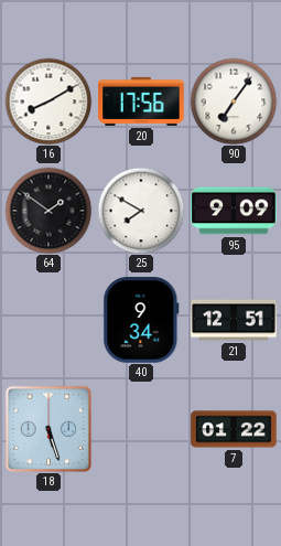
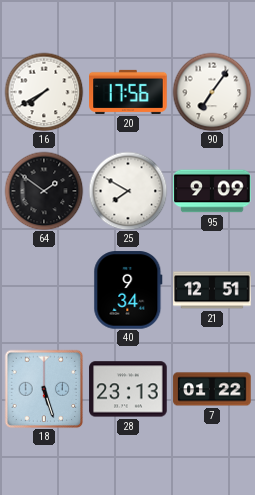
16: 8:10 -> 7:40 (44, 92)
28: none -> 23:13 (128, 389)
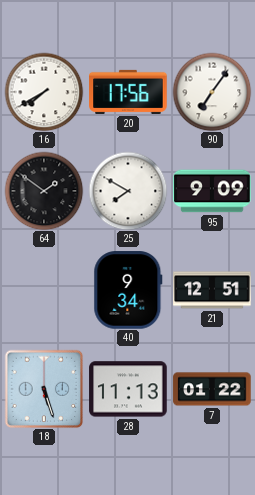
28: 23:13 -> 11:13 (128, 389)
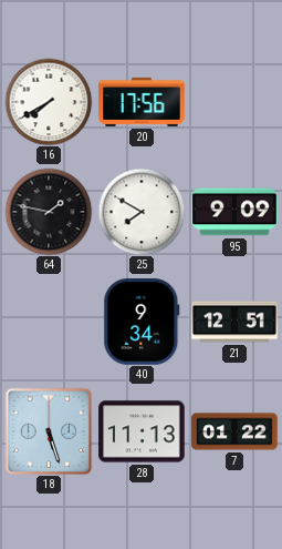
90: 7:06 -> none (212, 92)
64: 1:51 -> 1:47 (49, 212)
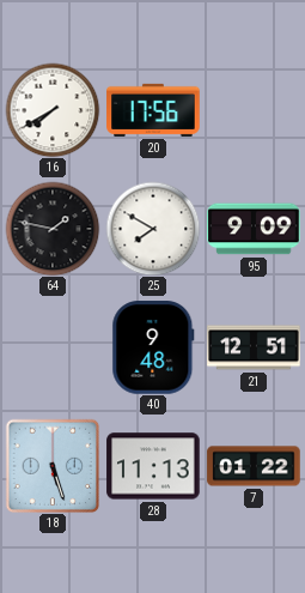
40: 9:34 -> 9:48 (153, 347)
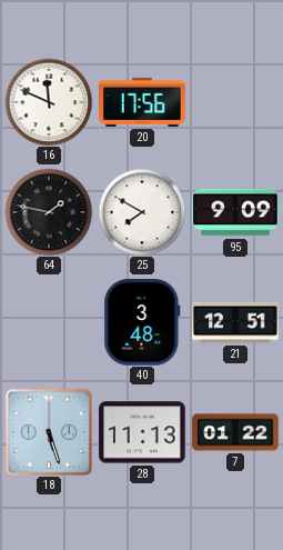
16: 7:40 -> 11:49 (49, 102)
40: 9:48 -> 3:48 (142, 322)
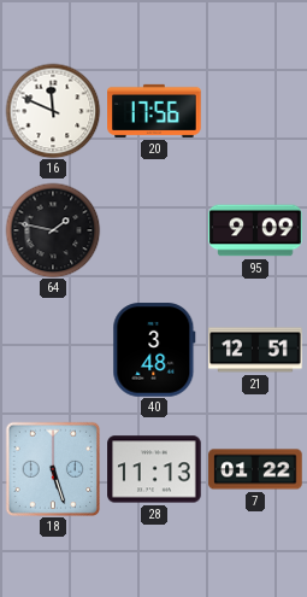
25: 7:50 -> none (142, 212)
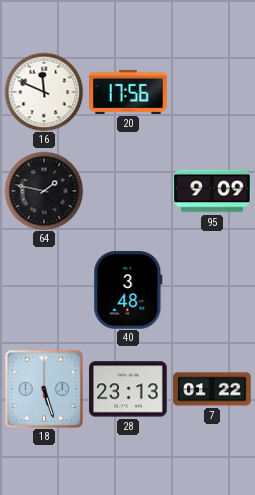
21: 12:51 -> none (255, 350)
28: 11:13 -> 23:13 (128, 389)
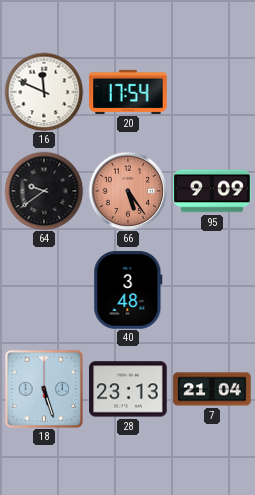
20: 17:56 -> 17:54 (128, 92)
64: 1:47 -> 9:39 (44, 191)
66: none -> 5:24 (128, 191)
7: 01:22 -> 21:04 (212, 389)
